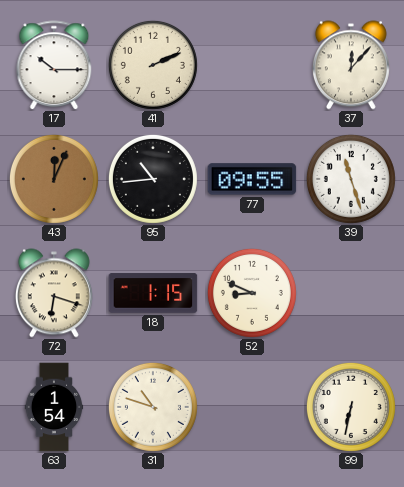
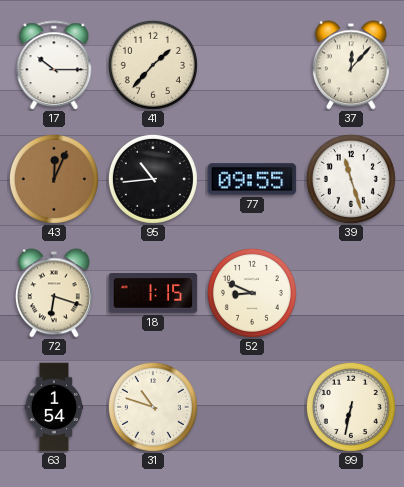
41: 2:11 -> 1:37 (153, 65)
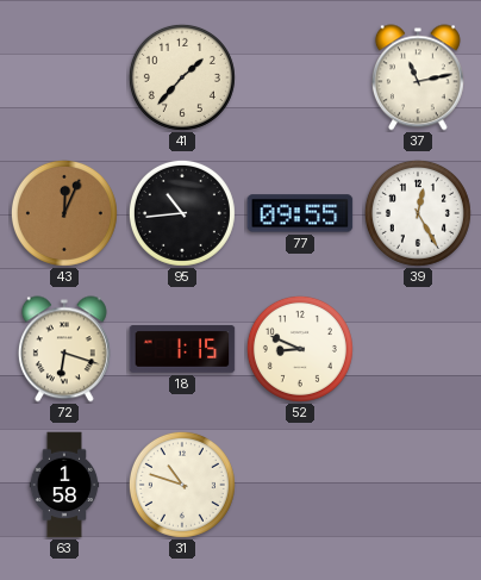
17: 10:15 -> none (54, 65)
37: 12:07 -> 11:13 (418, 77)
39: 11:27 -> 12:25 (418, 213)
63: 1:54 -> 1:58 (64, 485)
99: 6:32 -> none (351, 407)
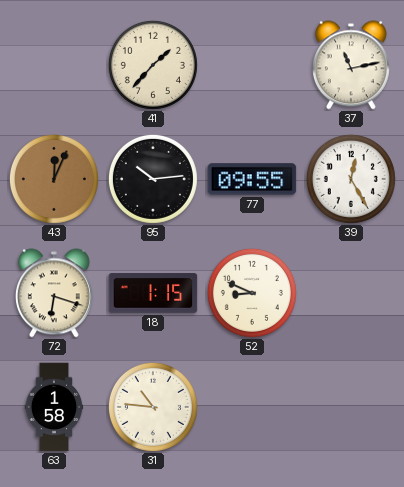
95: 10:44 -> 10:14 (153, 179)
31: 10:48 -> 10:46 (153, 407)
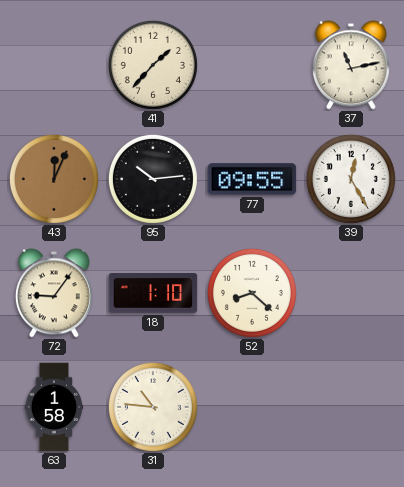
72: 6:18 -> 9:06 (54, 293)
18: 1:15 -> 1:10 (153, 293)
52: 8:49 -> 8:22 (252, 293)
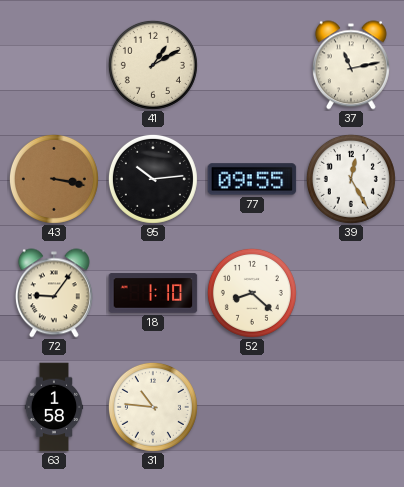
41: 1:37 -> 1:10 (153, 65)
43: 12:04 -> 3:17 (54, 179)
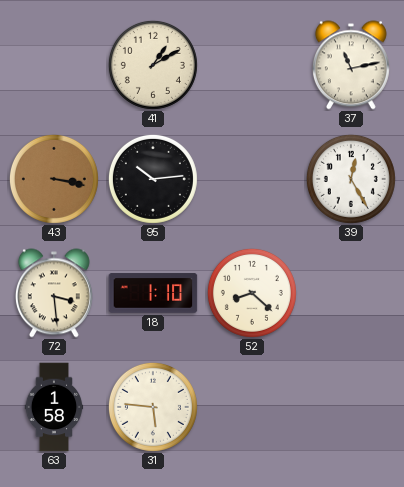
77: 09:55 -> none (252, 179)
72: 9:06 -> 3:29 (54, 293)
31: 10:46 -> 5:46 (153, 407)
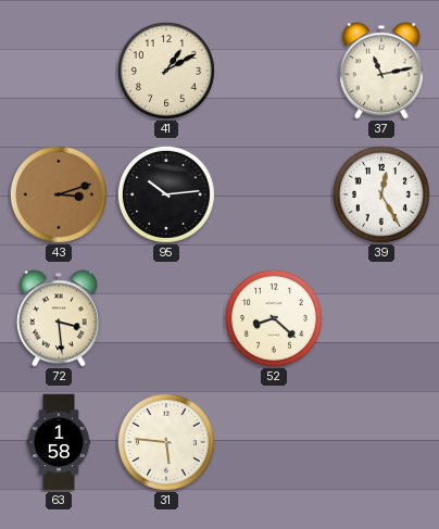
43: 3:17 -> 3:12 (59, 194)
18: 1:10 -> none (153, 293)
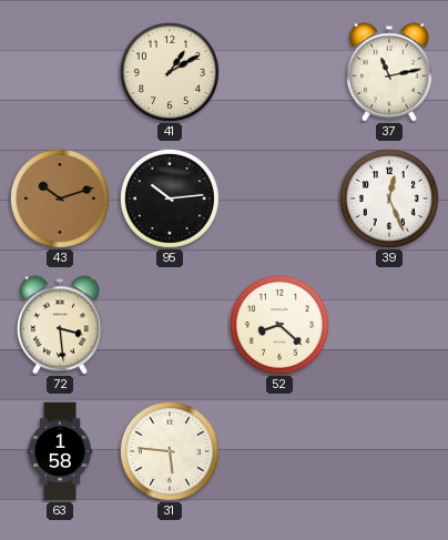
43: 3:12 -> 10:12 (60, 198)
39: 12:25 -> 12:26 (389, 198)
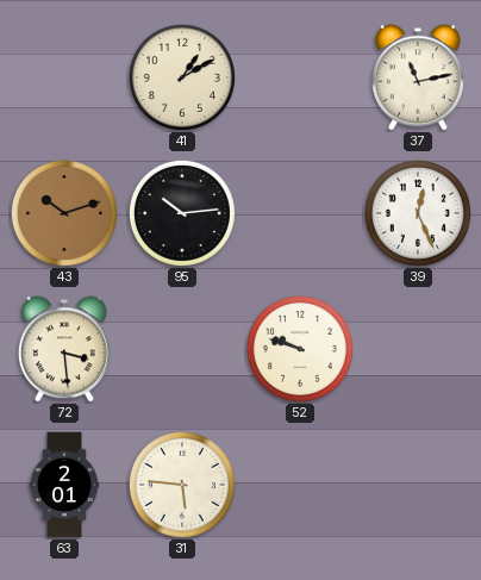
52: 8:22 -> 9:48 (300, 349)
63: 1:58 -> 2:01 (64, 485)
